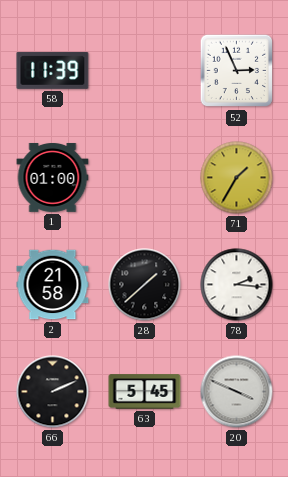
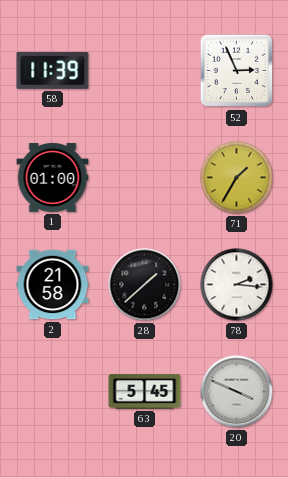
66: 2:11 -> none (53, 392)
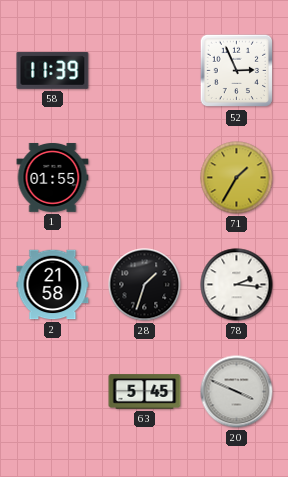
1: 01:00 -> 01:55 (53, 177)
28: 1:38 -> 1:33 (145, 285)
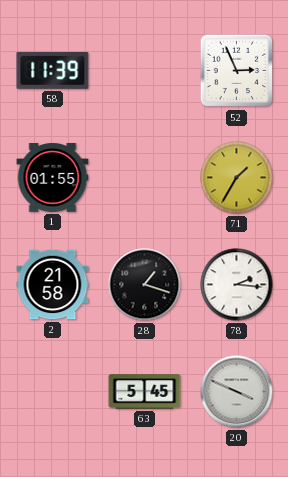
28: 1:33 -> 1:18 (145, 285)
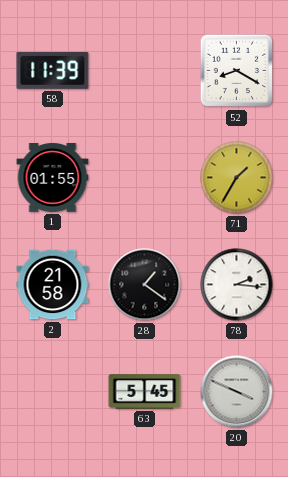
52: 2:56 -> 8:20 (237, 71)
28: 1:18 -> 1:21 (145, 285)
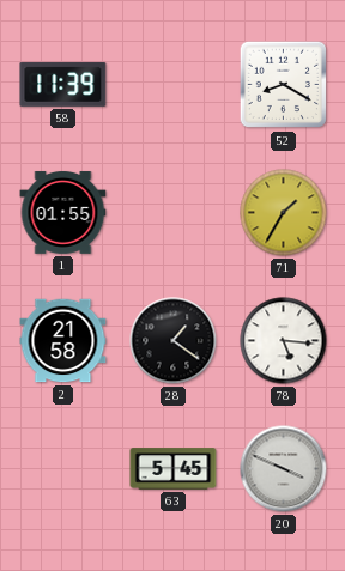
78: 2:16 -> 5:16 (284, 341)
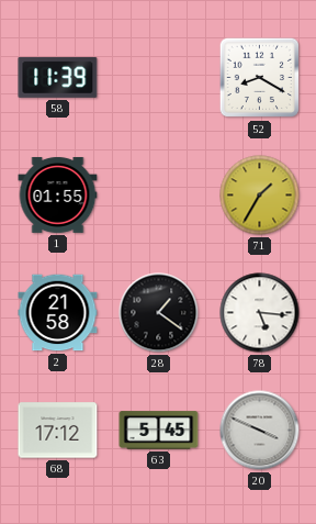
68: none -> 17:12 (58, 431)
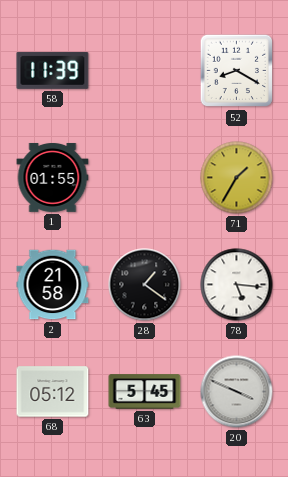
68: 17:12 -> 05:12 (53, 392)
